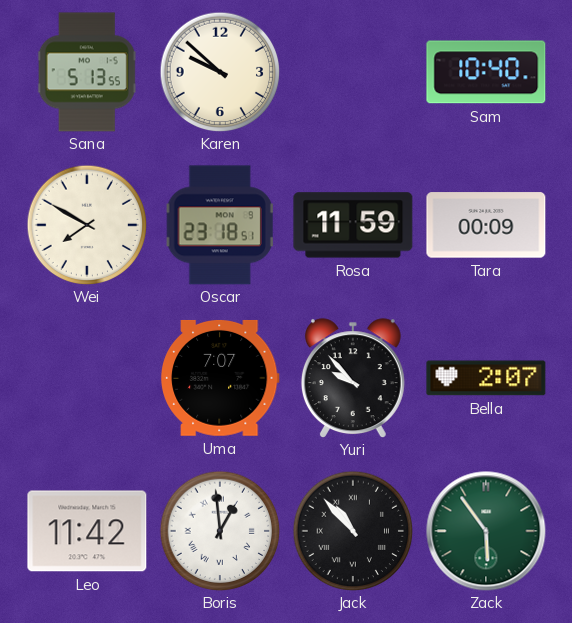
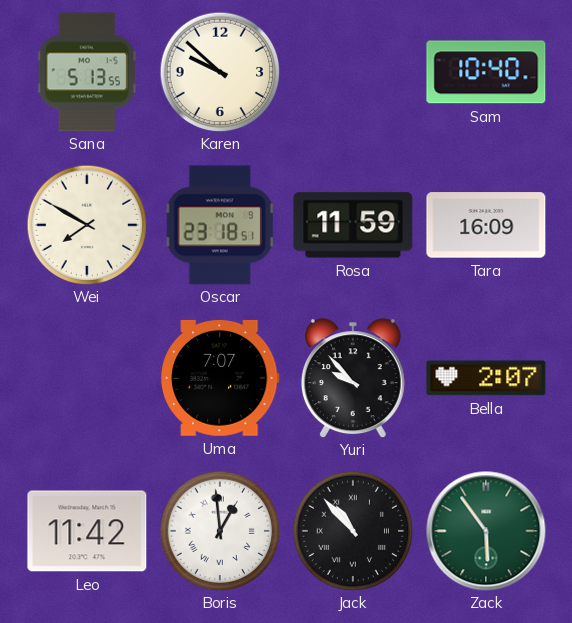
Tara: 00:09 -> 16:09 (486, 225)
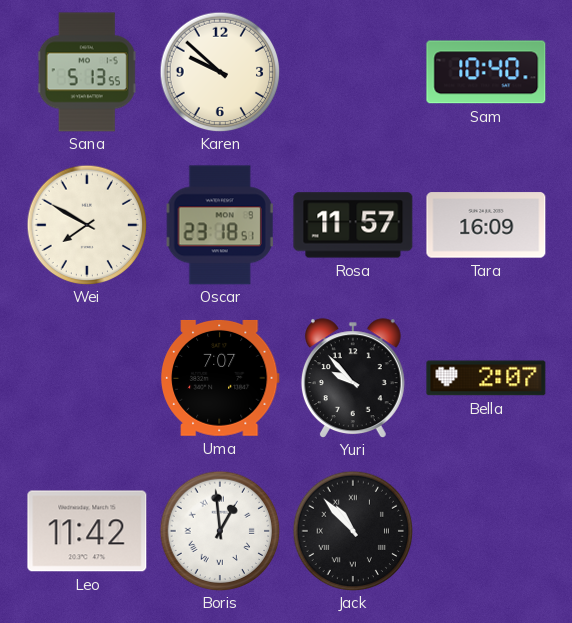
Rosa: 11:59 -> 11:57 (353, 225)
Zack: 5:54 -> none (486, 531)
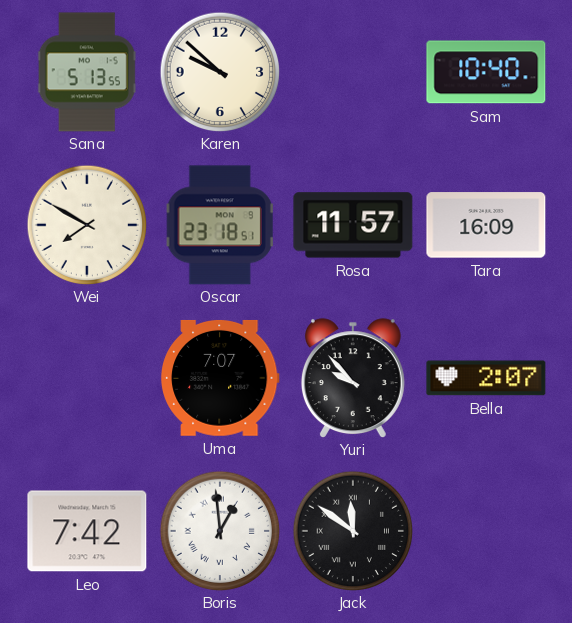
Leo: 11:42 -> 7:42 (87, 531)
Jack: 10:53 -> 11:51 (353, 531)
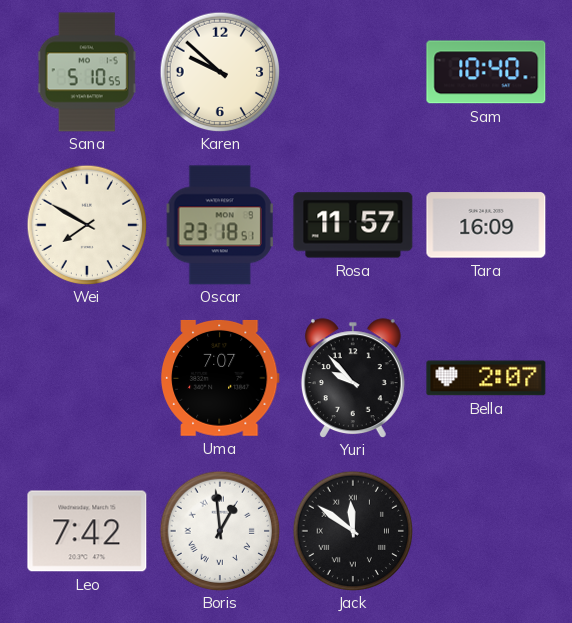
Sana: 5:13 -> 5:10 (87, 72)
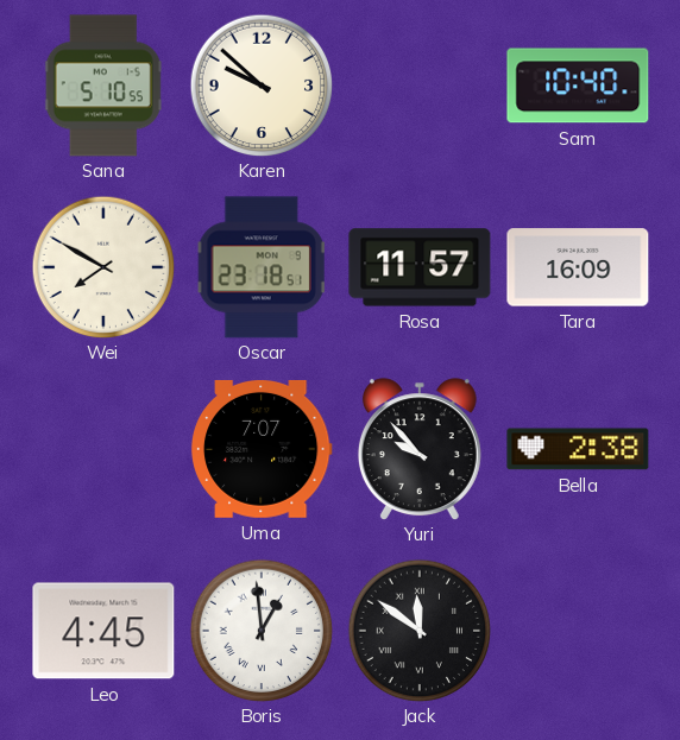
Bella: 2:07 -> 2:38 (578, 449)
Leo: 7:42 -> 4:45 (103, 631)
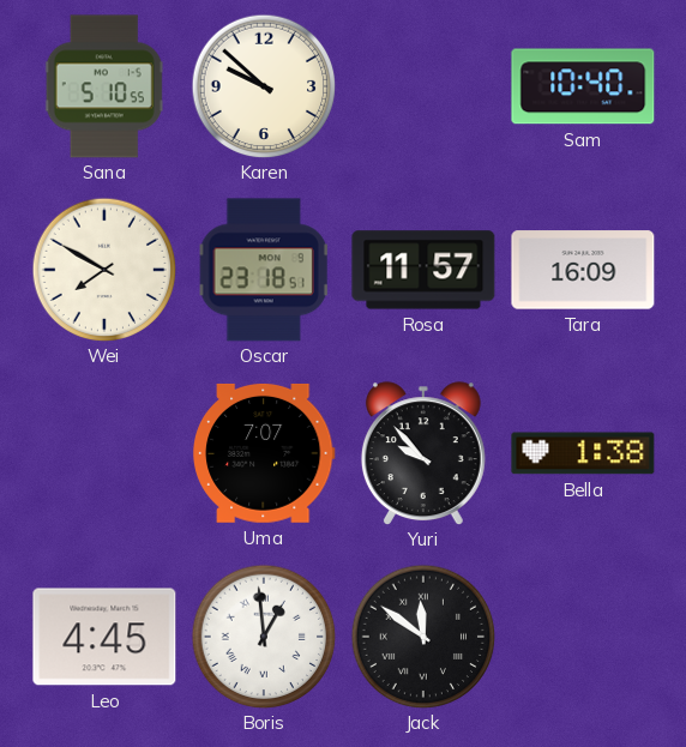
Bella: 2:38 -> 1:38 (583, 453)
